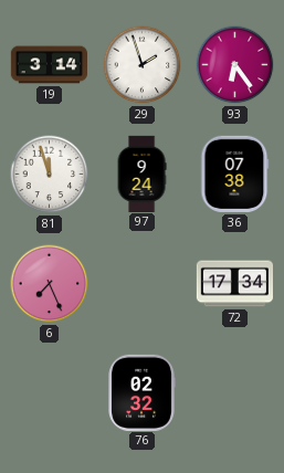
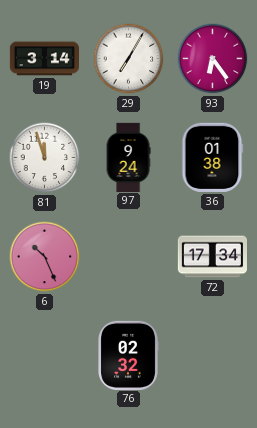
29: 1:57 -> 7:05 (129, 59)
36: 07:38 -> 01:38 (213, 157)
6: 7:26 -> 10:26 (45, 257)
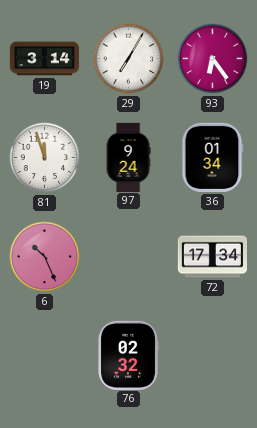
36: 01:38 -> 01:34 (213, 157)
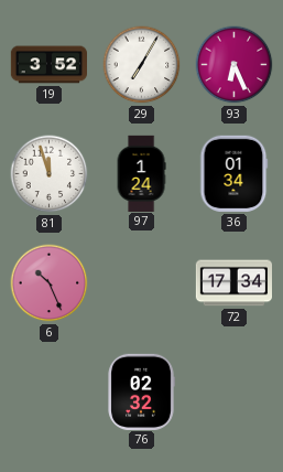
19: 3:14 -> 3:52 (48, 65)
93: 6:24 -> 6:26 (235, 65)
97: 9:24 -> 1:24 (141, 173)
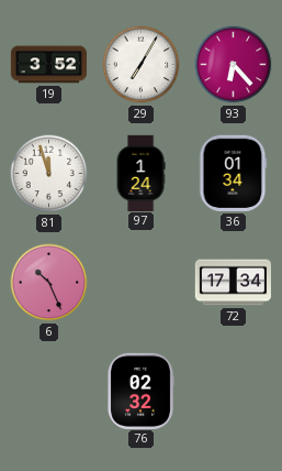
93: 6:26 -> 6:23 (234, 65)
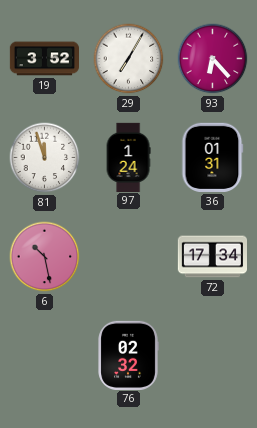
36: 01:34 -> 01:31 (213, 157)
6: 10:26 -> 10:28 (45, 257)
